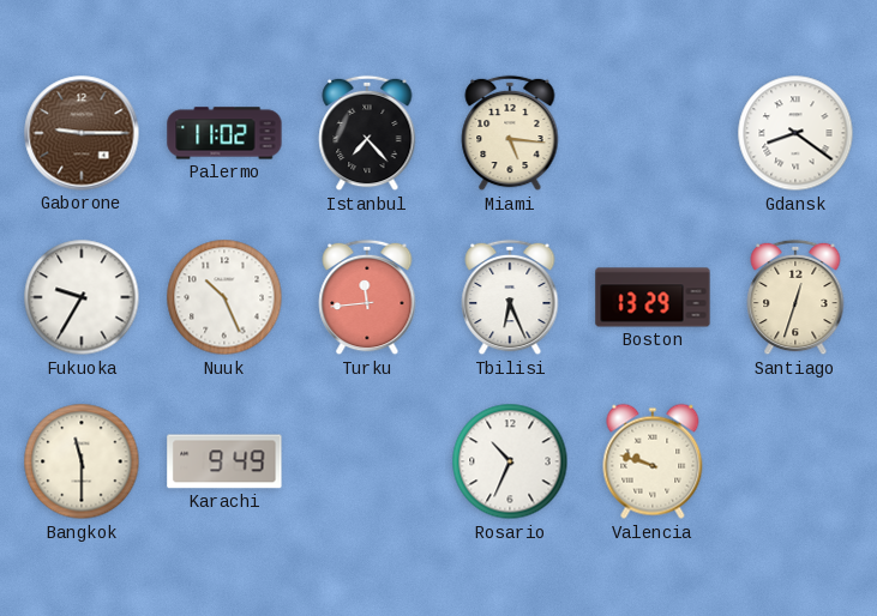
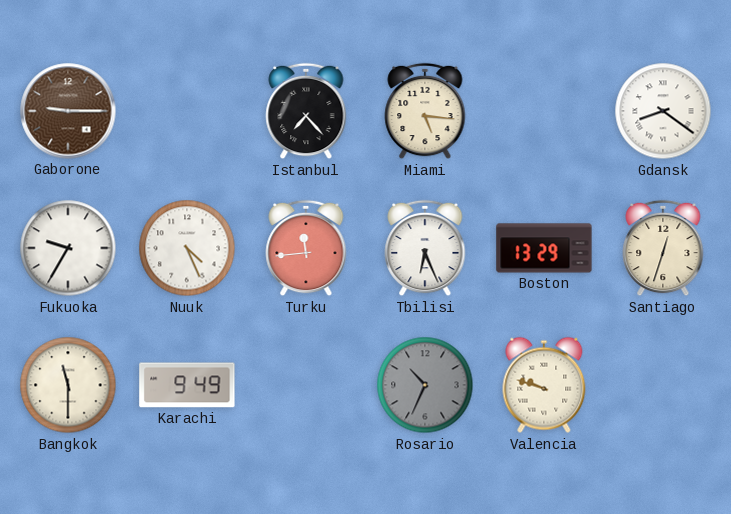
Palermo: 11:02 -> none (224, 133)
Nuuk: 10:26 -> 4:26 (187, 248)
Rosario dial: white -> grey (425, 385)
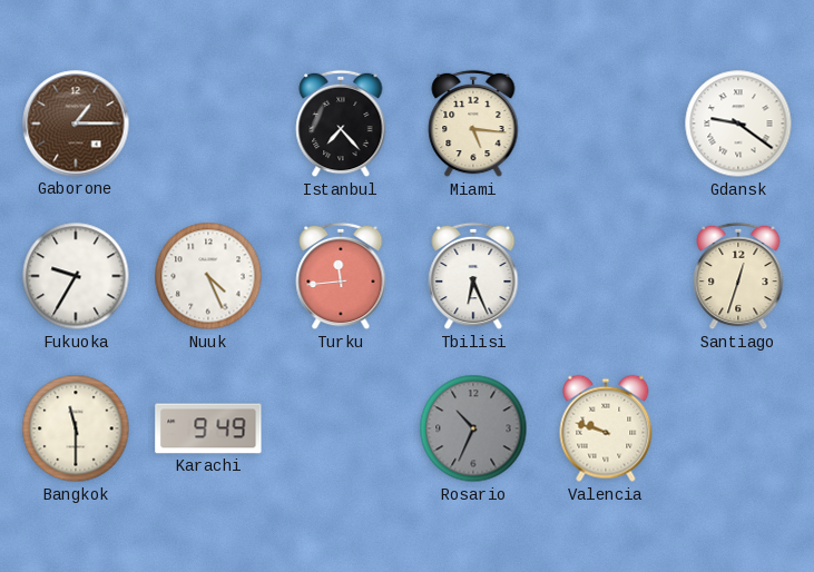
Gaborone: 9:15 -> 1:15 (76, 124)
Gdansk: 8:21 -> 9:21 (738, 124)
Boston: 13:29 -> none (544, 248)
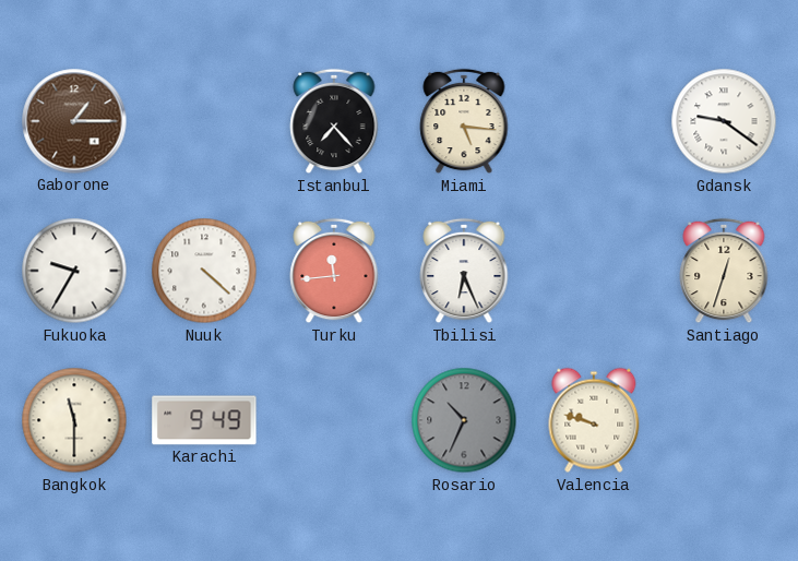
Nuuk: 4:26 -> 4:22 (204, 271)
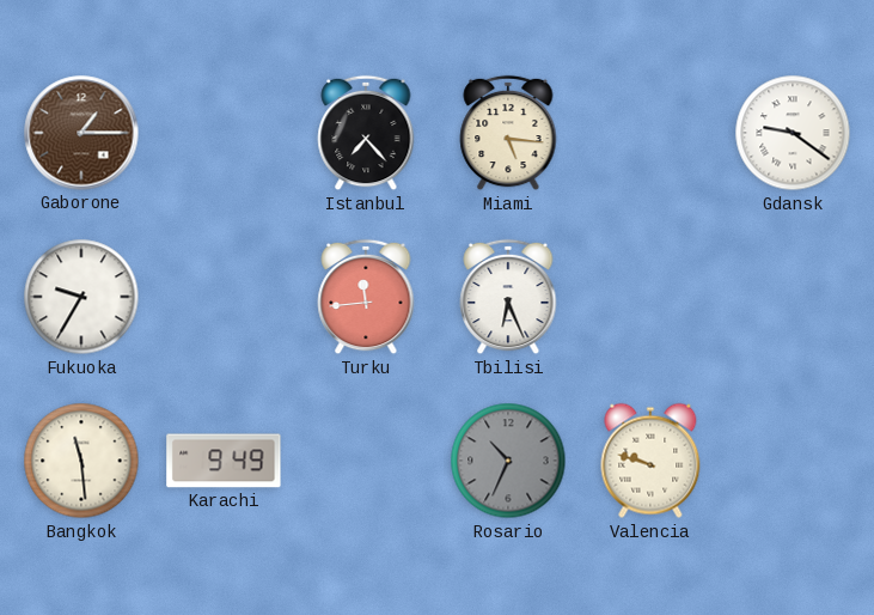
Nuuk: 4:22 -> none (204, 271)
Santiago: 12:33 -> none (724, 271)
Bangkok: 11:30 -> 11:29 (81, 461)
